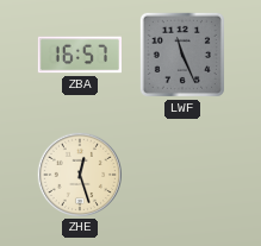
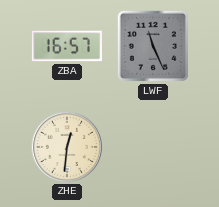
ZHE: 12:27 -> 12:31 (66, 146)
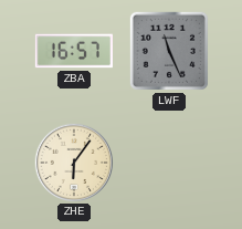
ZHE: 12:31 -> 6:06 (73, 162)
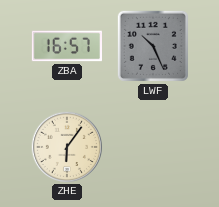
LWF: 11:26 -> 10:26 (153, 46)
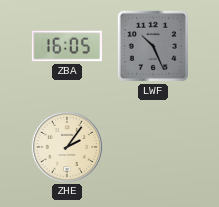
ZBA: 16:57 -> 16:05 (66, 46)
ZHE: 6:06 -> 2:06 (66, 146)
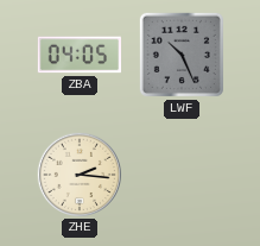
ZBA: 16:05 -> 04:05 (78, 55)
ZHE: 2:06 -> 2:16 (78, 174)
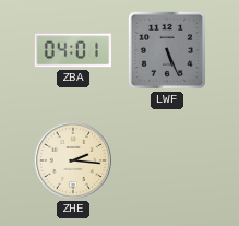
ZBA: 04:05 -> 04:01 (72, 50)
LWF: 10:26 -> 5:26 (167, 50)
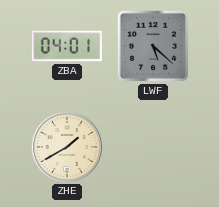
LWF: 5:26 -> 5:22 (153, 46)
ZHE: 2:16 -> 1:40 (66, 146)
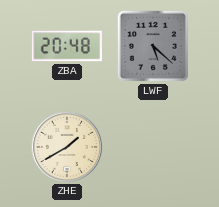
ZBA: 04:01 -> 20:48 (66, 46)
